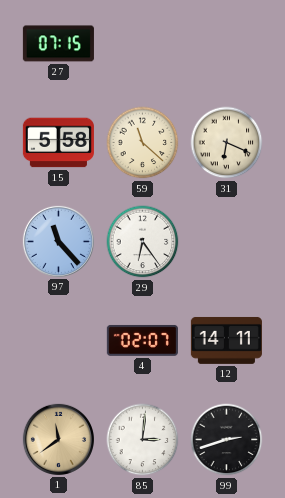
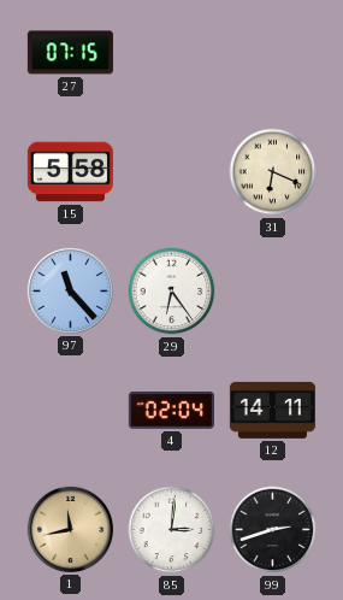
59: 11:22 -> none (143, 143)
4: 02:07 -> 02:04 (171, 410)
1: 11:39 -> 11:43 (70, 529)
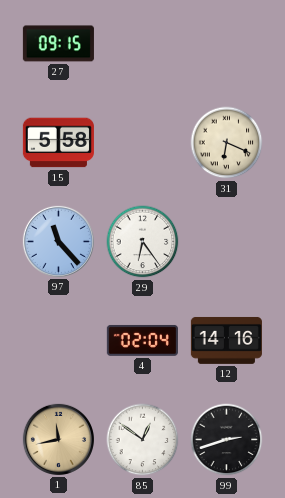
27: 07:15 -> 09:15 (58, 44)
12: 14:11 -> 14:16 (226, 340)
85: 3:01 -> 12:51 (143, 440)
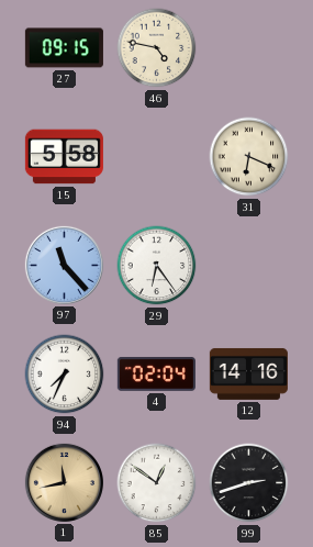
46: none -> 4:47 (157, 48)
94: none -> 7:34 (65, 375)
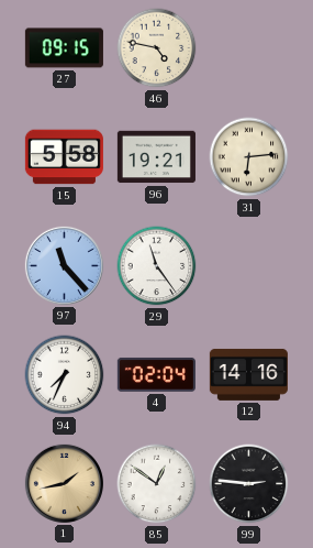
96: none -> 19:21 (156, 157)
31: 6:19 -> 6:14 (249, 157)
29: 6:24 -> 11:24 (157, 266)
1: 11:43 -> 1:43 (64, 483)
99: 2:42 -> 2:46 (249, 484)
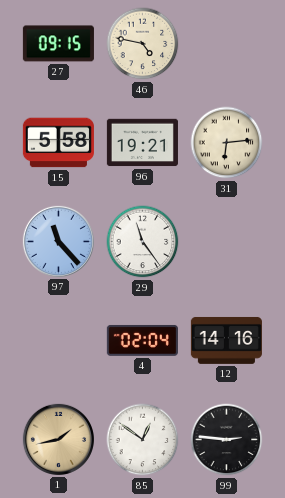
94: 7:34 -> none (65, 375)
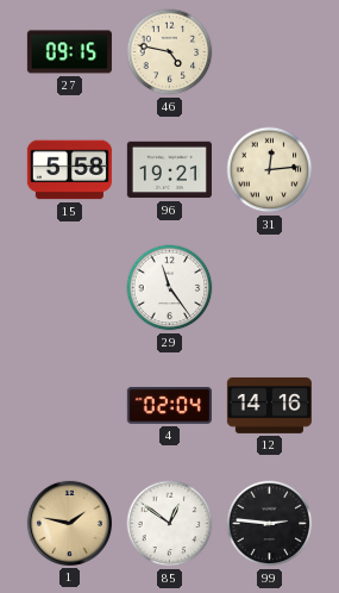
31: 6:14 -> 12:14 (270, 170)
97: 11:23 -> none (58, 241)
1: 1:43 -> 1:47 (69, 523)
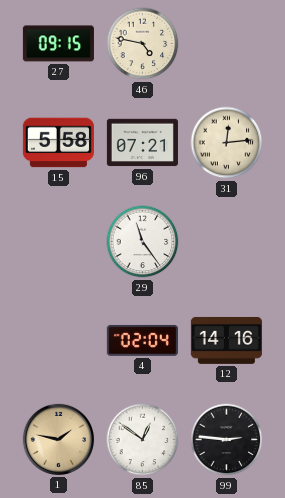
96: 19:21 -> 07:21 (142, 143)
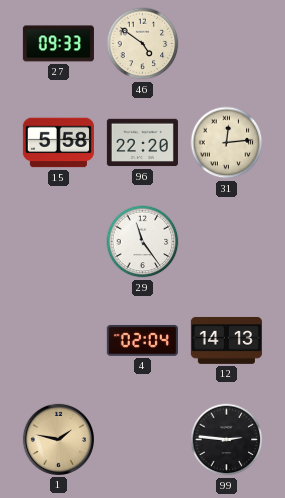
27: 09:15 -> 09:33 (58, 44)
46: 4:47 -> 4:51 (143, 44)
96: 07:21 -> 22:20 (142, 143)
12: 14:16 -> 14:13 (226, 340)
85: 12:51 -> none (143, 440)
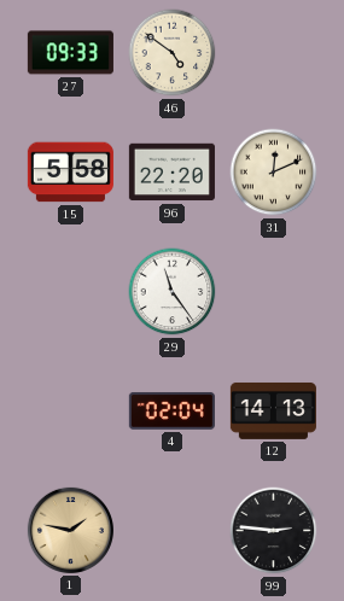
31: 12:14 -> 12:11 (274, 173)
